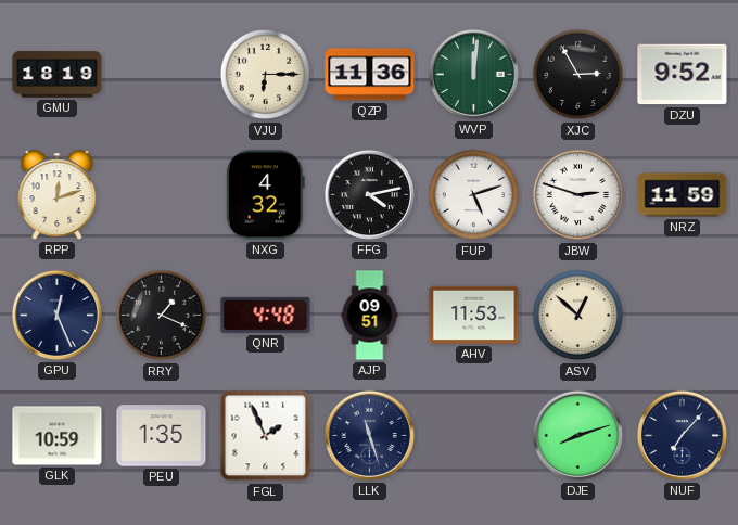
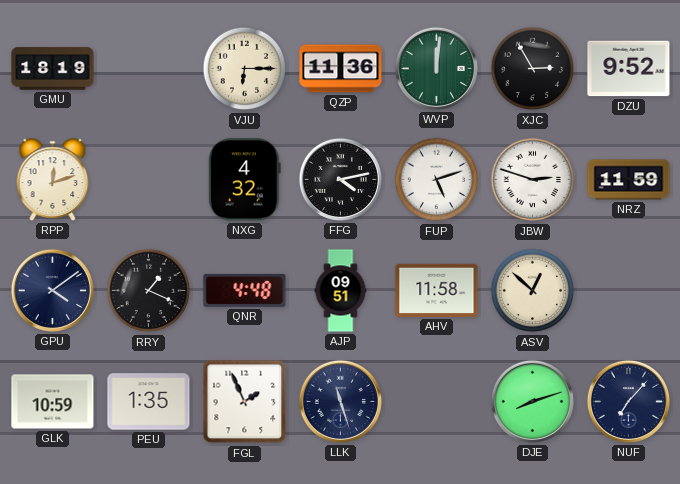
GPU: 12:26 -> 4:09 (52, 290)
AHV: 11:53 -> 11:58 (437, 290)
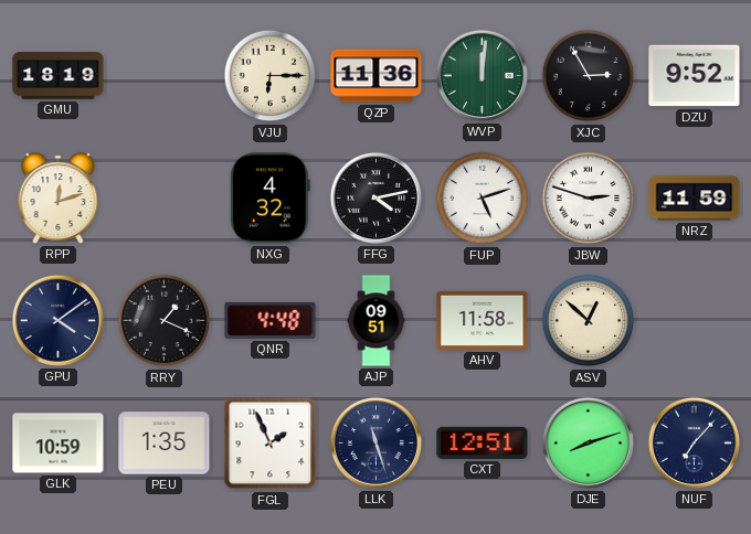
CXT: none -> 12:51 (483, 442)
